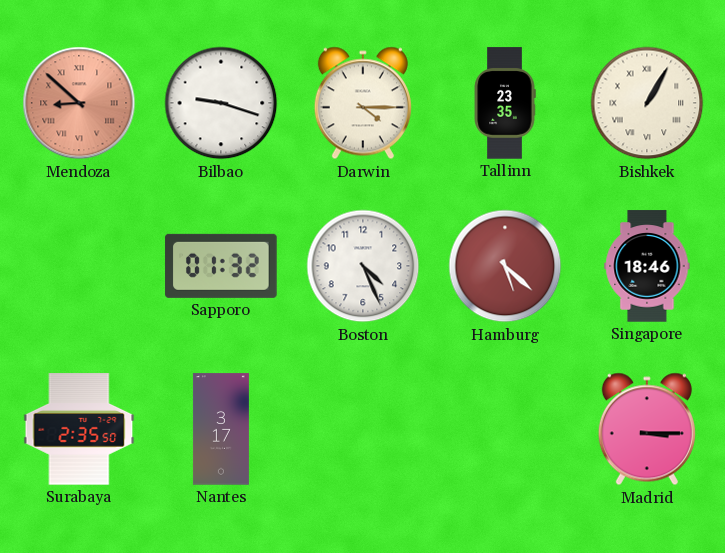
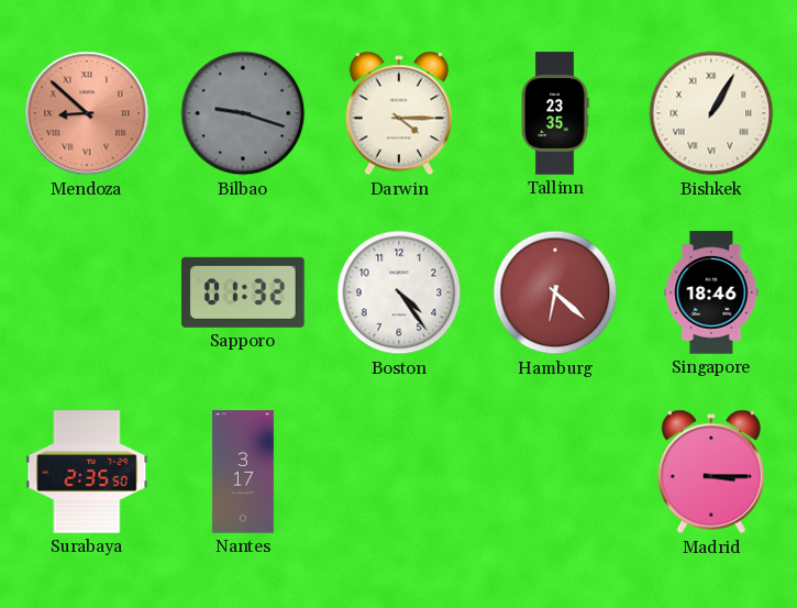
Bilbao dial: white -> grey (243, 113)
Boston: 4:26 -> 4:24 (399, 292)
Hamburg: 5:22 -> 6:22 (555, 292)
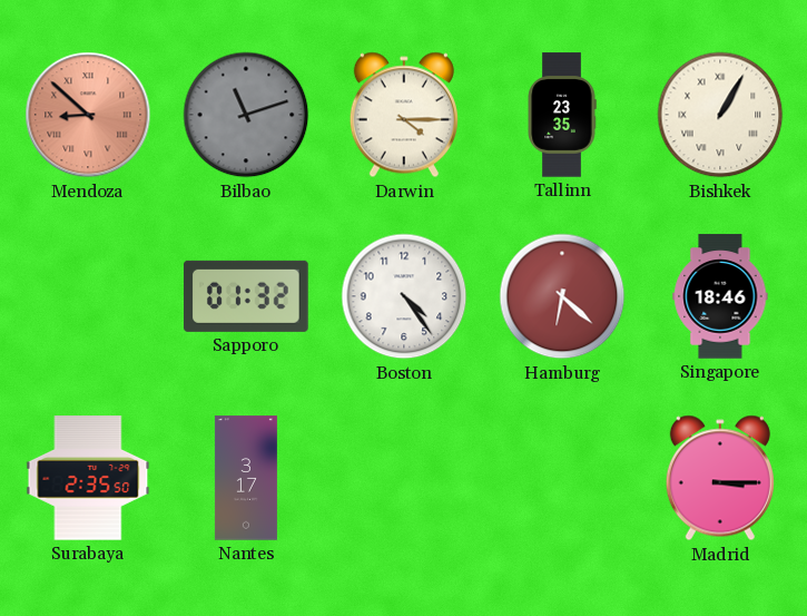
Bilbao: 9:18 -> 11:12 (246, 115)
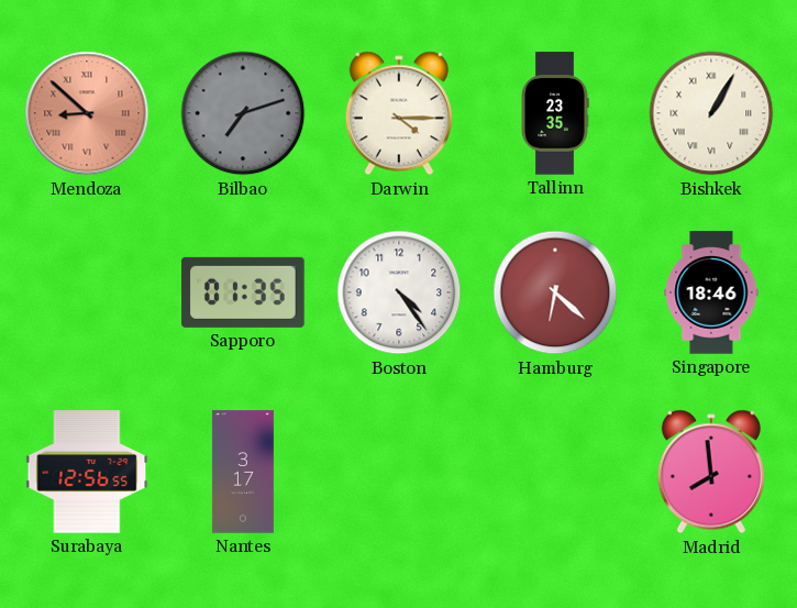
Bilbao: 11:12 -> 7:12 (243, 113)
Sapporo: 01:32 -> 01:35 (243, 292)
Surabaya: 2:35 -> 12:56 (87, 472)
Madrid: 3:15 -> 7:59 (711, 472)
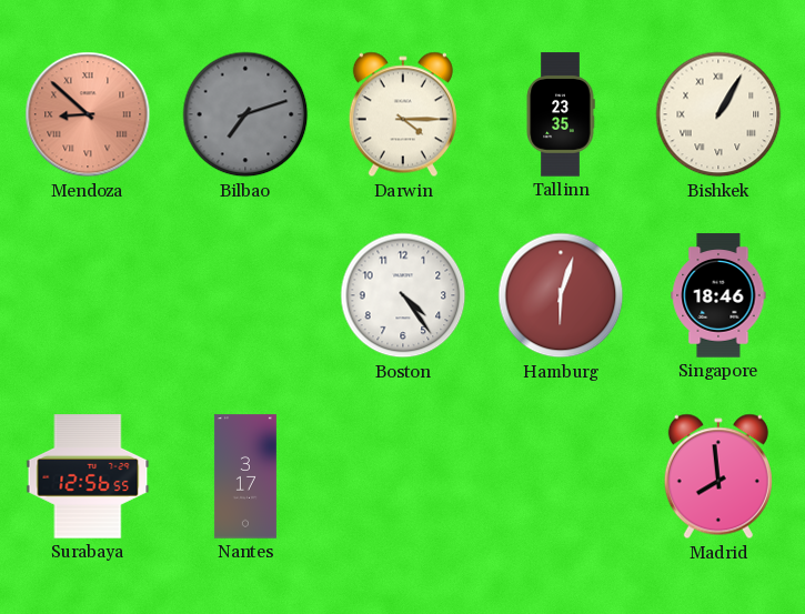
Sapporo: 01:35 -> none (243, 292)
Hamburg: 6:22 -> 6:03 (561, 295)
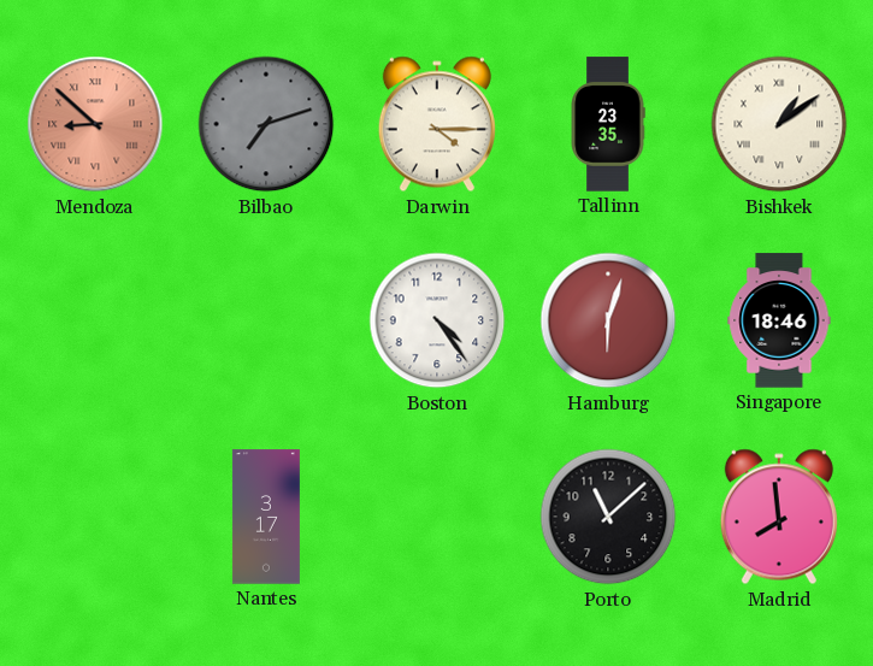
Bishkek: 1:05 -> 1:09 (779, 124)
Surabaya: 12:56 -> none (88, 476)
Porto: none -> 11:08 (608, 517)
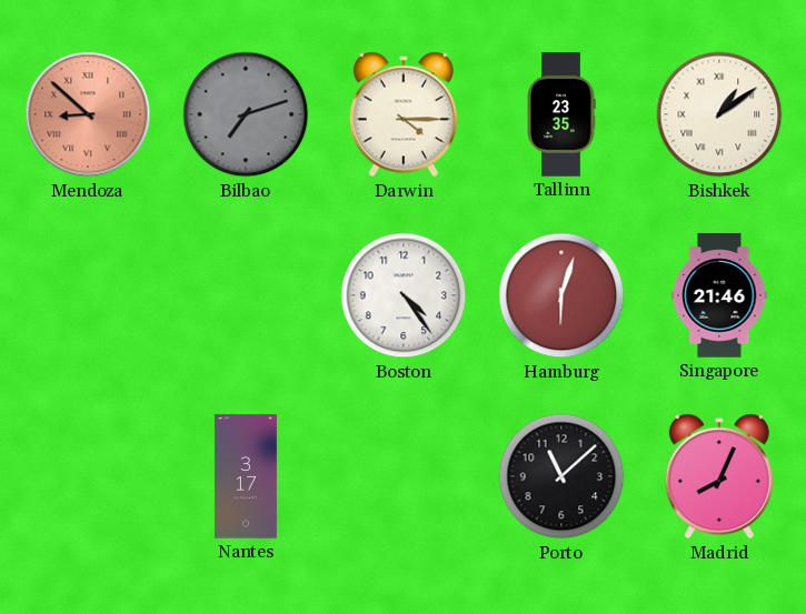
Singapore: 18:46 -> 21:46 (719, 295)
Madrid: 7:59 -> 8:04 (719, 476)
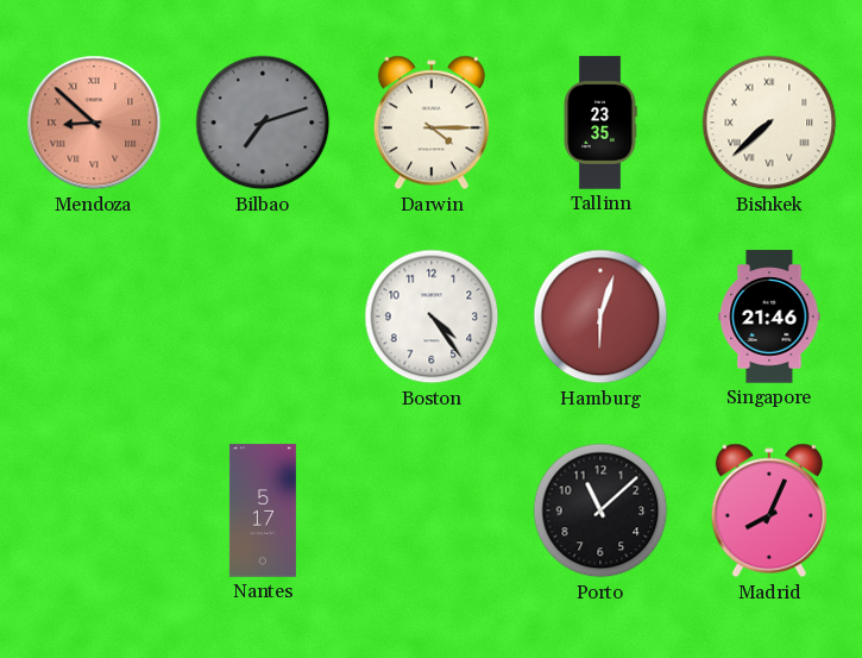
Bishkek: 1:09 -> 7:38 (769, 123)
Nantes: 3:17 -> 5:17 (263, 510)
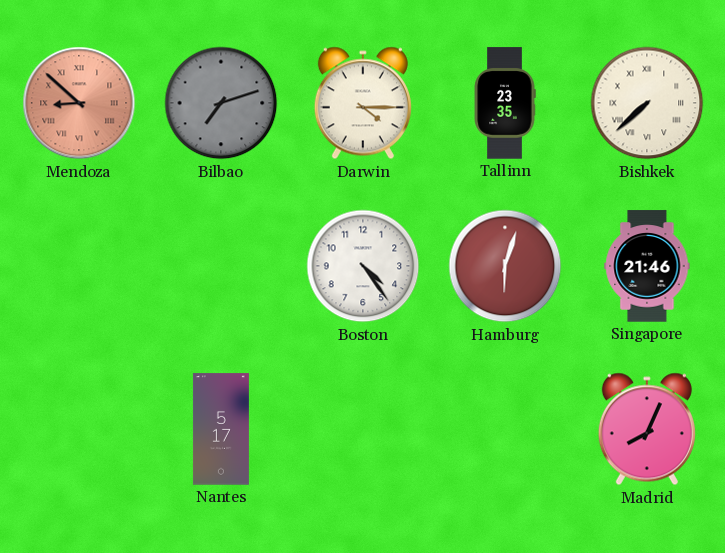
Porto: 11:08 -> none (600, 510)
